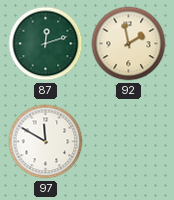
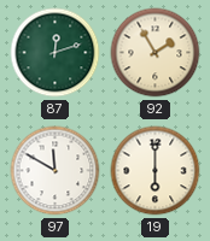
92: 1:58 -> 1:55 (156, 53)
19: none -> 6:00 (156, 171)
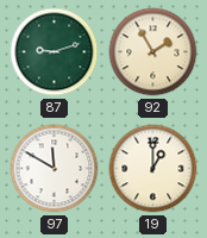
87: 12:12 -> 9:12 (55, 52)
19: 6:00 -> 1:00 (153, 169)
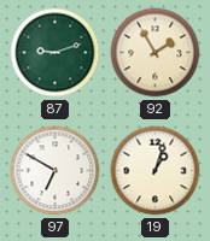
97: 11:50 -> 6:50 (56, 171)
19: 1:00 -> 1:03 (156, 171)
